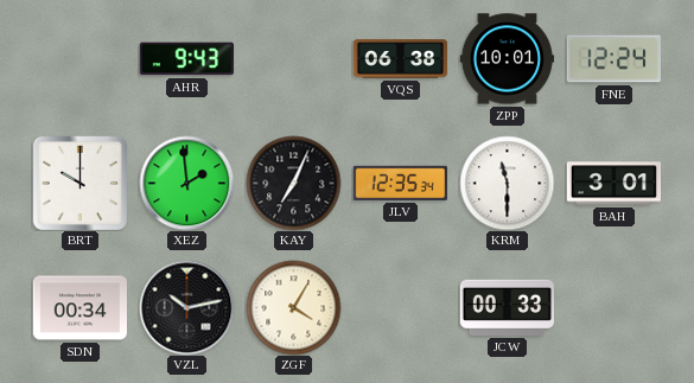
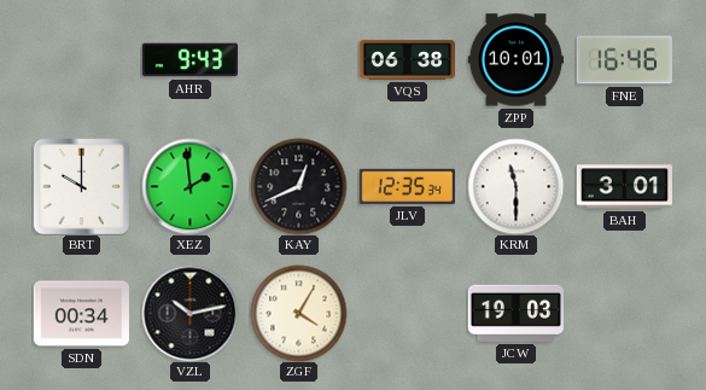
FNE: 12:24 -> 16:46 (624, 60)
KAY: 7:04 -> 12:41 (298, 186)
JCW: 00:33 -> 19:03 (515, 313)
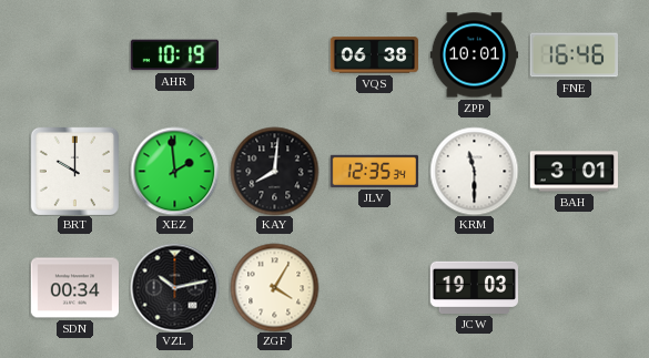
AHR: 9:43 -> 10:19 (174, 55)
KAY: 12:41 -> 8:01 (274, 171)
